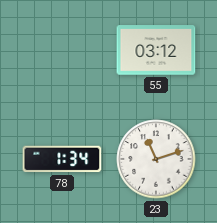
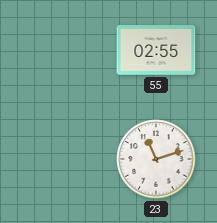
55: 03:12 -> 02:55 (156, 50)
78: 1:34 -> none (62, 159)
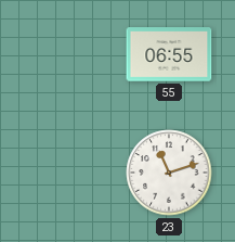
55: 02:55 -> 06:55 (169, 54)
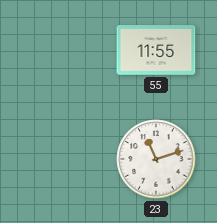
55: 06:55 -> 11:55 (156, 50)
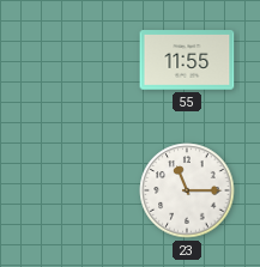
23: 11:12 -> 11:15 (187, 190)
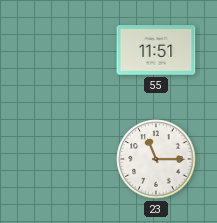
55: 11:55 -> 11:51 (156, 50)
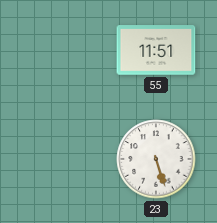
23: 11:15 -> 5:27 (156, 159)
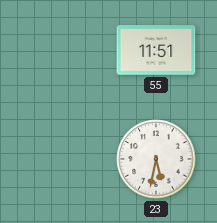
23: 5:27 -> 5:32 (156, 159)
